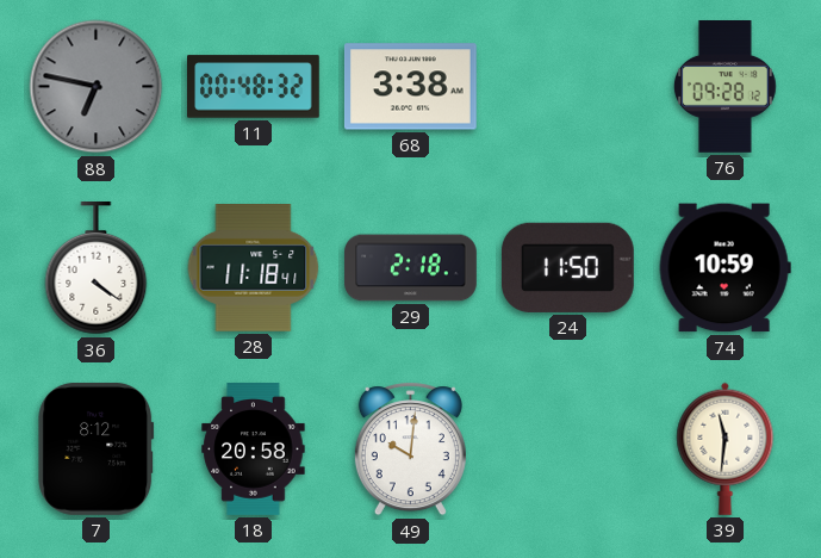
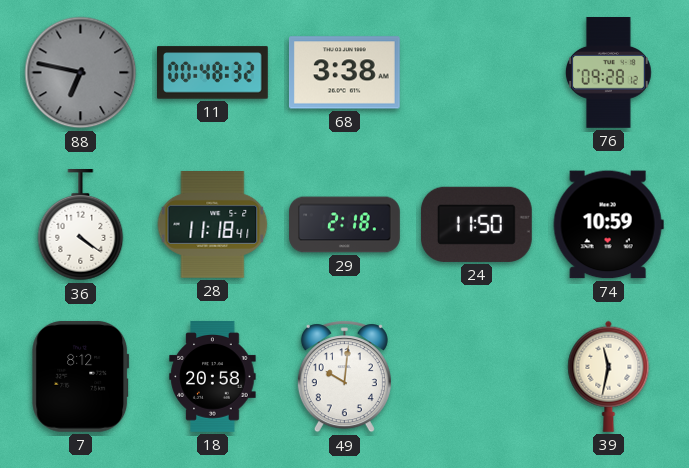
39: 11:31 -> 11:32 (609, 376)
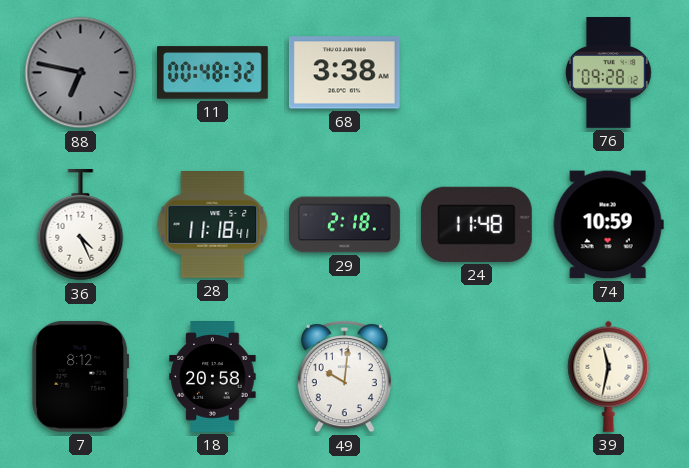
36: 4:21 -> 4:26 (81, 226)
24: 11:50 -> 11:48 (476, 224)
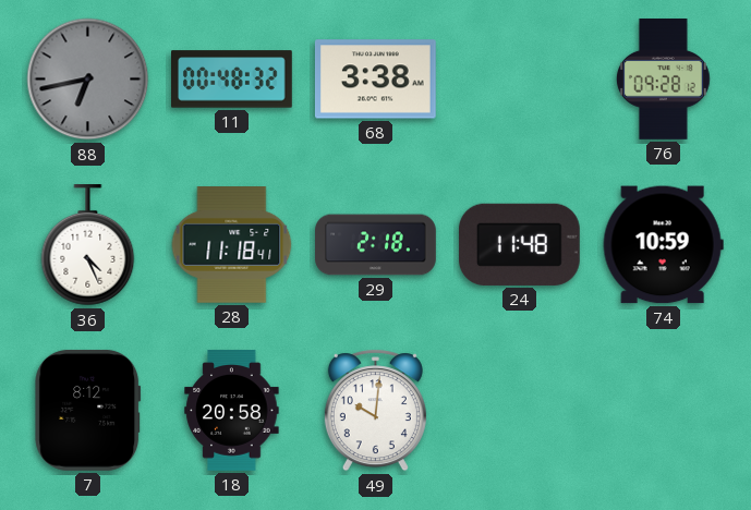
88: 6:47 -> 6:43 (88, 80)
39: 11:32 -> none (609, 376)
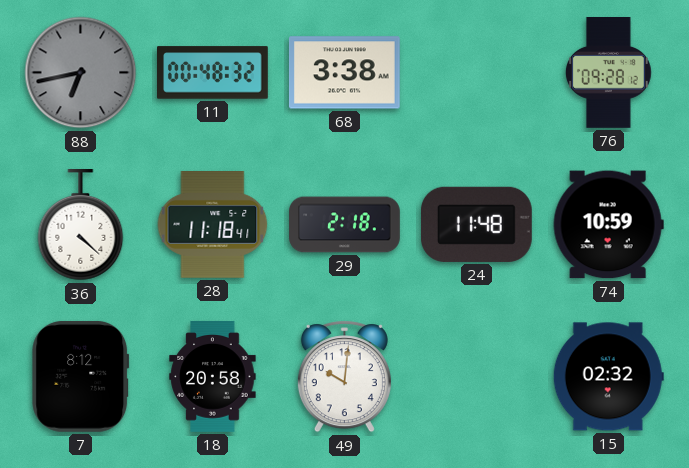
36: 4:26 -> 4:22 (81, 226)
15: none -> 02:32 (608, 377)
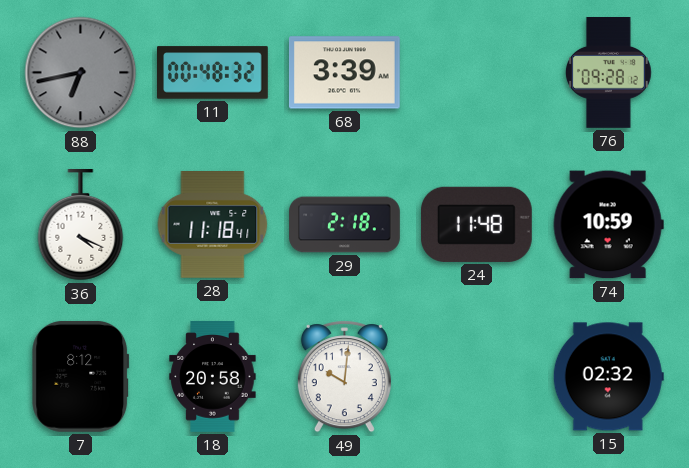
68: 3:38 -> 3:39 (344, 73)
36: 4:22 -> 4:19 (81, 226)
